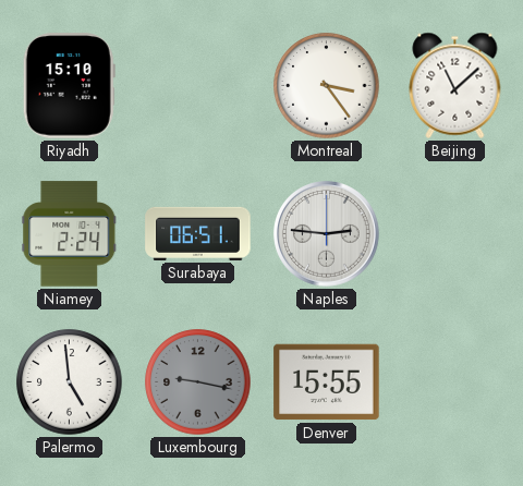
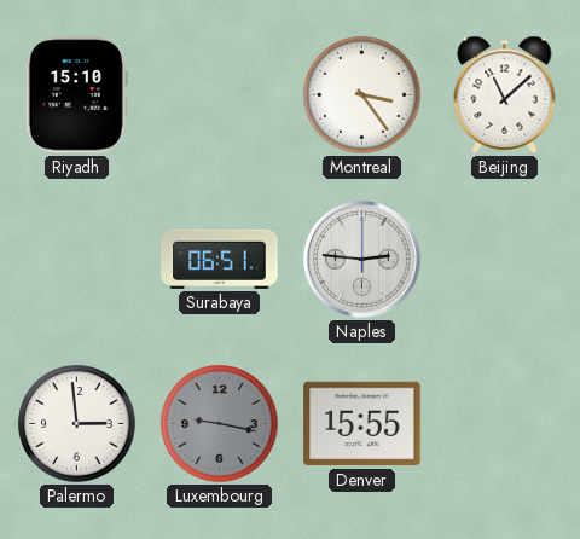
Niamey: 2:24 -> none (70, 234)
Palermo: 4:59 -> 2:59 (77, 424)
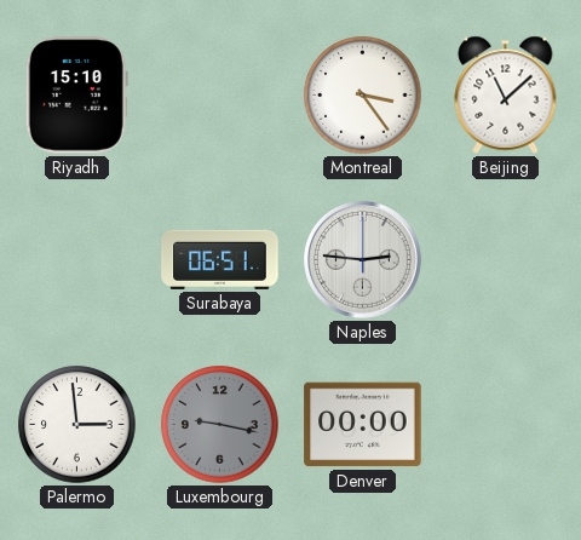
Denver: 15:55 -> 00:00 (363, 425)
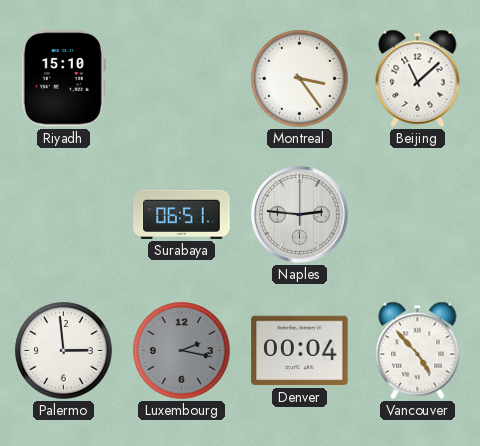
Luxembourg: 9:17 -> 2:17 (182, 351)
Denver: 00:00 -> 00:04 (300, 351)
Vancouver: none -> 4:53 (418, 350)
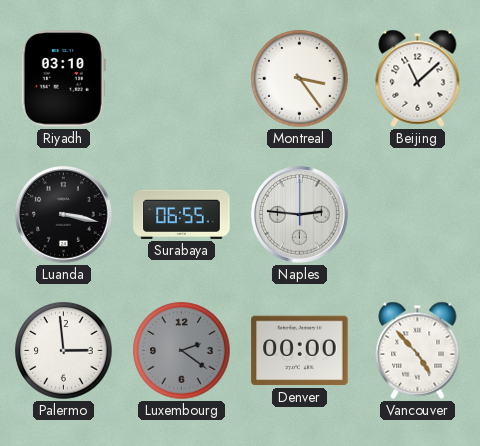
Riyadh: 15:10 -> 03:10 (63, 79)
Luanda: none -> 3:17 (64, 215)
Surabaya: 06:51 -> 06:55 (182, 214)
Luxembourg: 2:17 -> 2:21 (182, 351)
Denver: 00:04 -> 00:00 (300, 351)
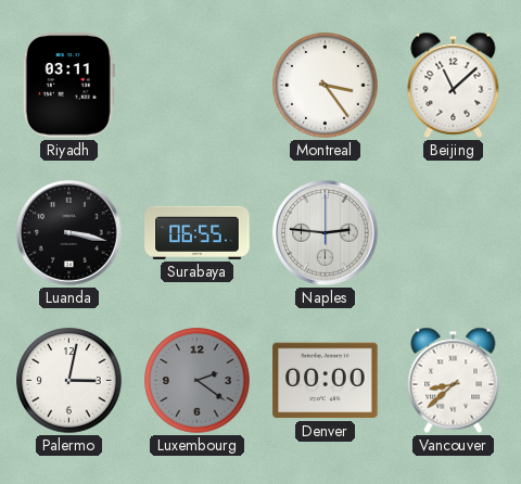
Riyadh: 03:10 -> 03:11 (68, 86)
Palermo: 2:59 -> 3:02 (69, 381)
Vancouver: 4:53 -> 8:38 (454, 380)
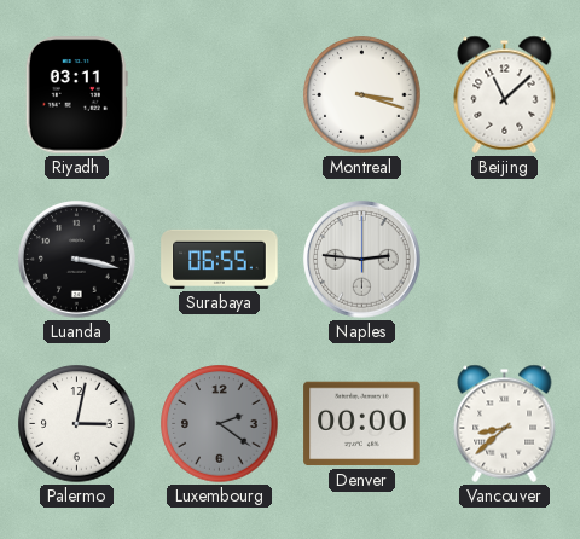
Montreal: 3:24 -> 3:18 (362, 95)
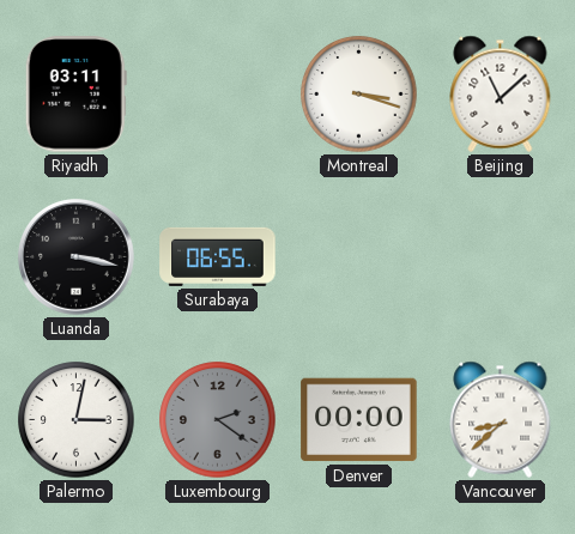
Naples: 2:46 -> none (362, 260)
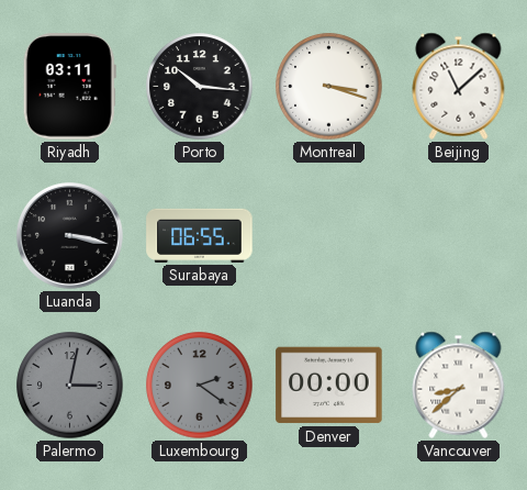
Porto: none -> 10:16 (200, 87)
Palermo dial: white -> grey (70, 386)
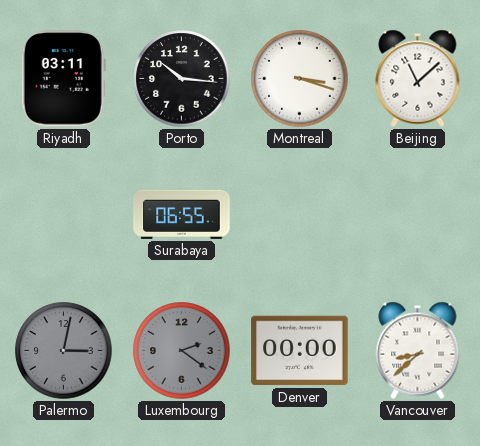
Luanda: 3:17 -> none (70, 236)
